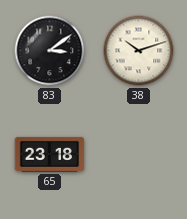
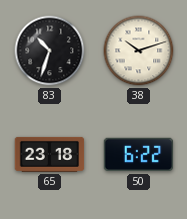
83: 3:09 -> 10:33 (50, 51)
50: none -> 6:22 (139, 155)
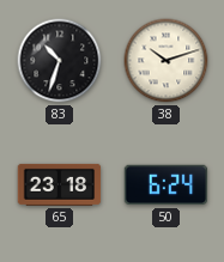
50: 6:22 -> 6:24 (167, 185)
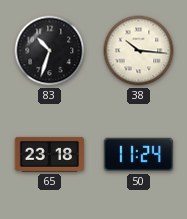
38: 10:12 -> 10:16 (139, 51)
50: 6:24 -> 11:24 (139, 155)
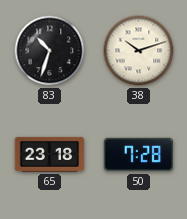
38: 10:16 -> 10:12 (139, 51)
50: 11:24 -> 7:28 (139, 155)
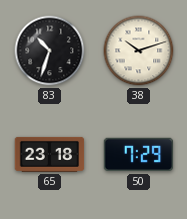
50: 7:28 -> 7:29 (139, 155)
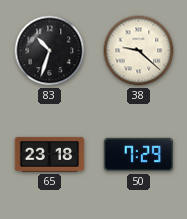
38: 10:12 -> 9:22 (139, 51)
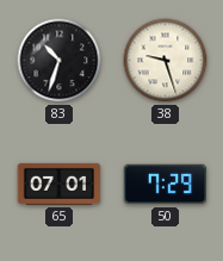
38: 9:22 -> 9:27 (166, 61)
65: 23:18 -> 07:01 (60, 184)
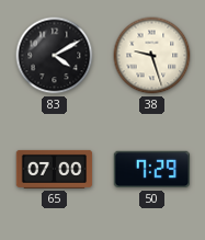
83: 10:33 -> 4:10 (55, 56)
65: 07:01 -> 07:00 (55, 169)
